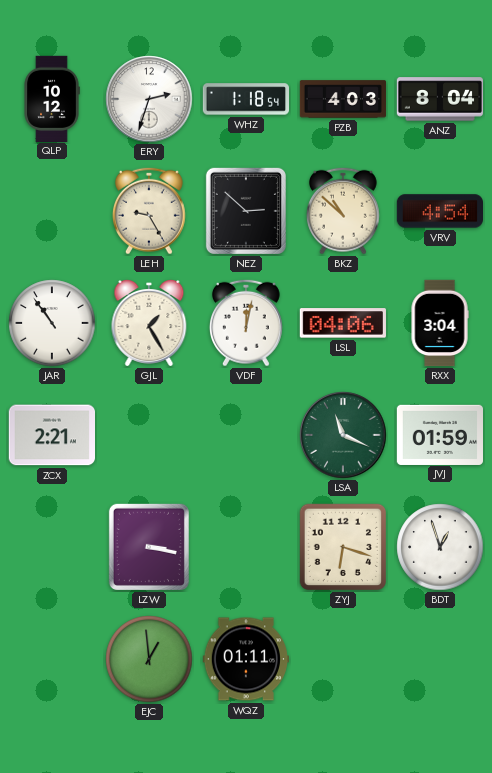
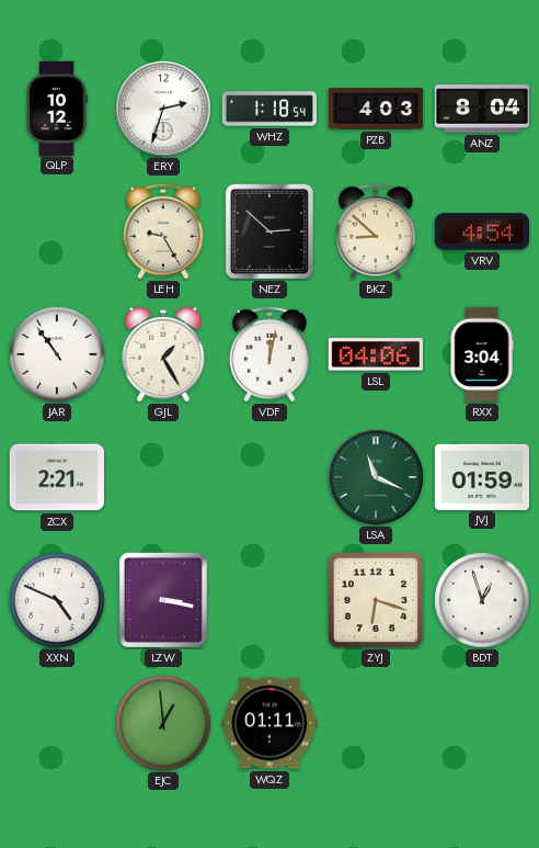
BKZ: 10:52 -> 8:52 (376, 231)
XXN: none -> 4:49 (57, 600)
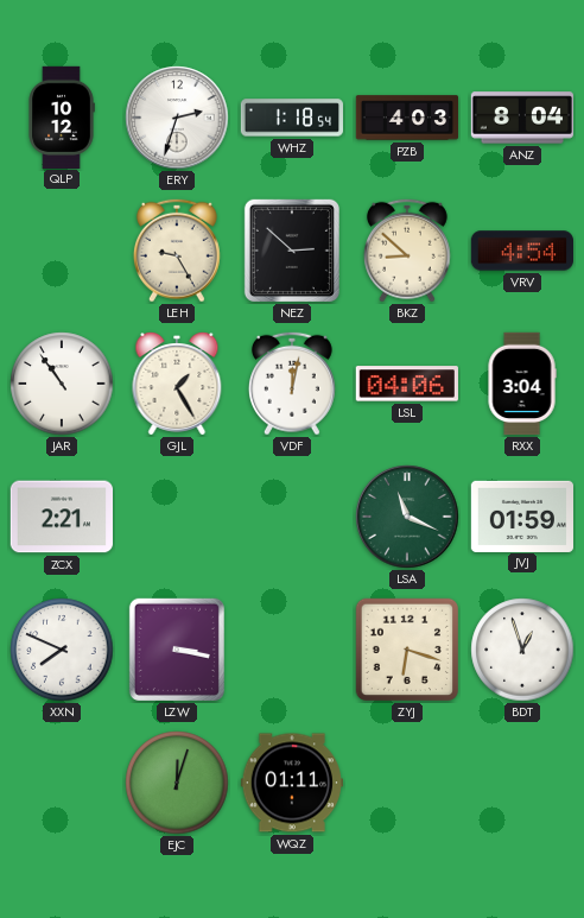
XXN: 4:49 -> 7:49 (62, 650)
EJC: 12:59 -> 12:03 (177, 783)
